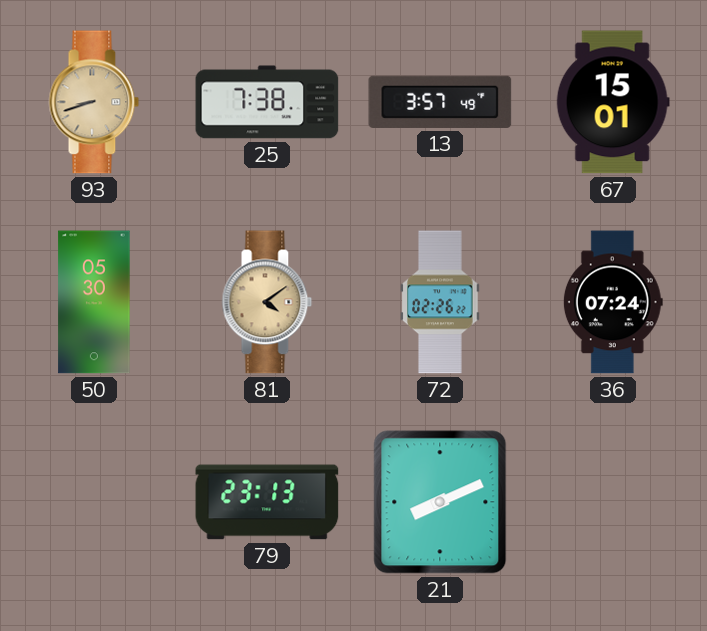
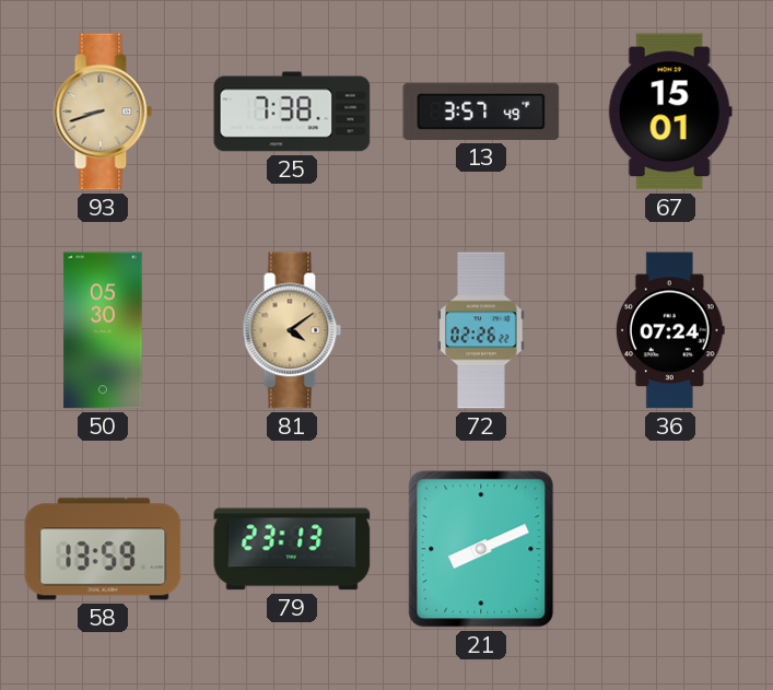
58: none -> 13:59 (103, 549)
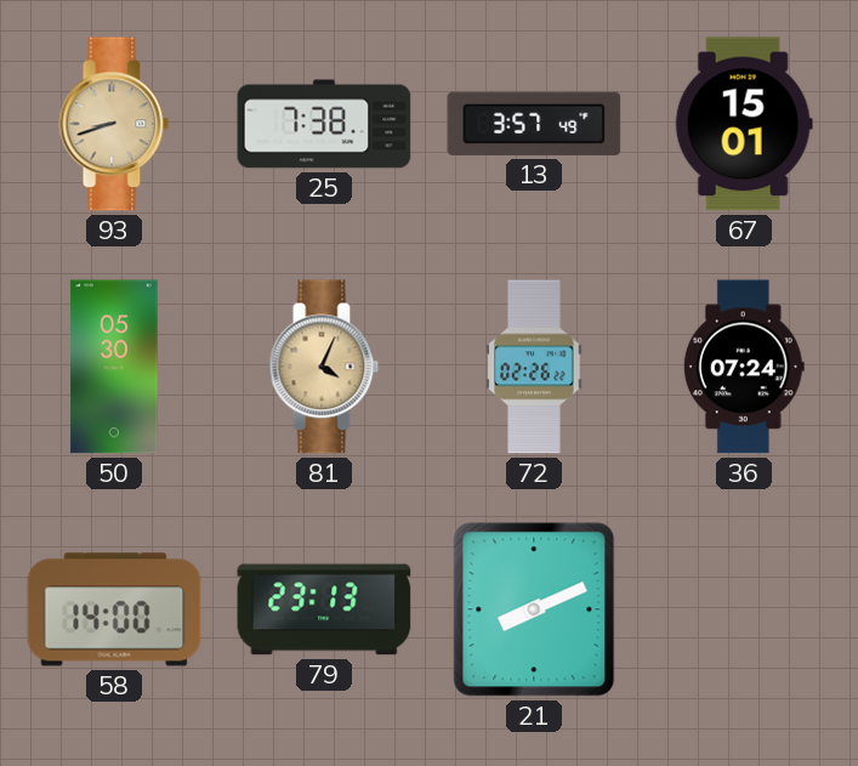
81: 4:09 -> 4:04 (324, 367)
58: 13:59 -> 14:00 (114, 609)
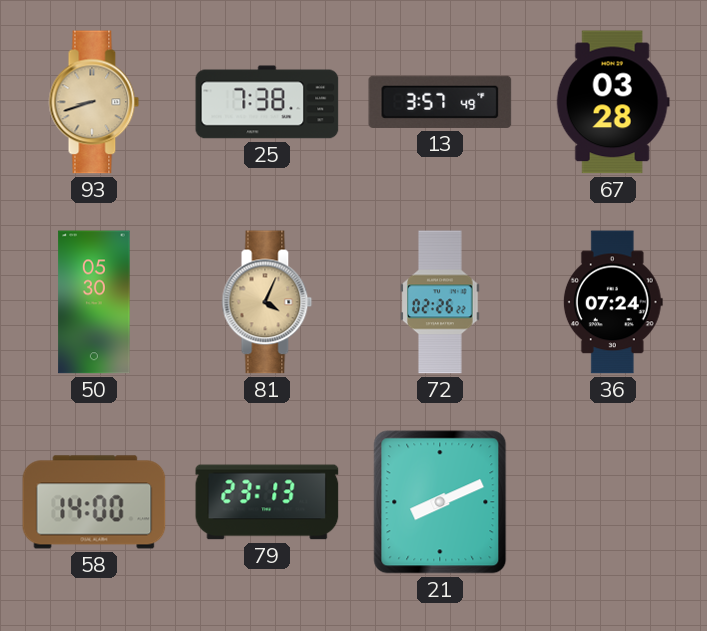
67: 15:01 -> 03:28 (613, 102)
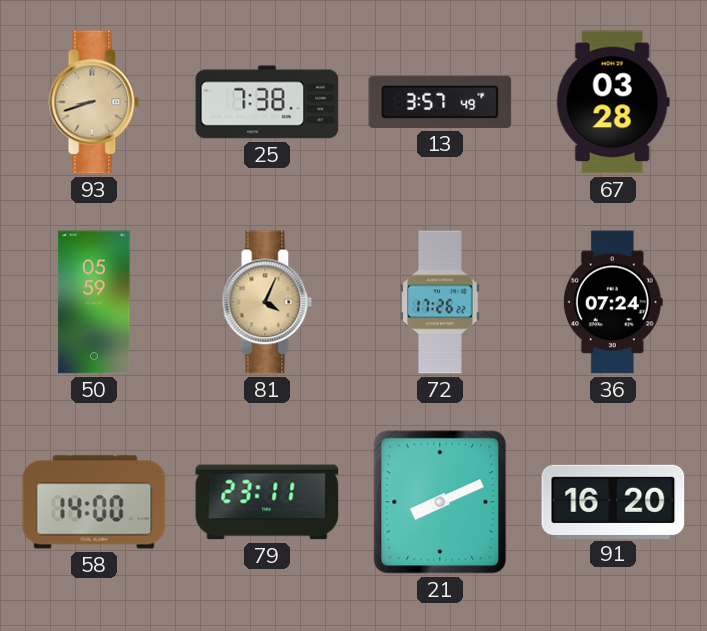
50: 05:30 -> 05:59 (94, 302)
72: 02:26 -> 17:26 (440, 302)
79: 23:13 -> 23:11 (267, 502)
91: none -> 16:20 (613, 501)
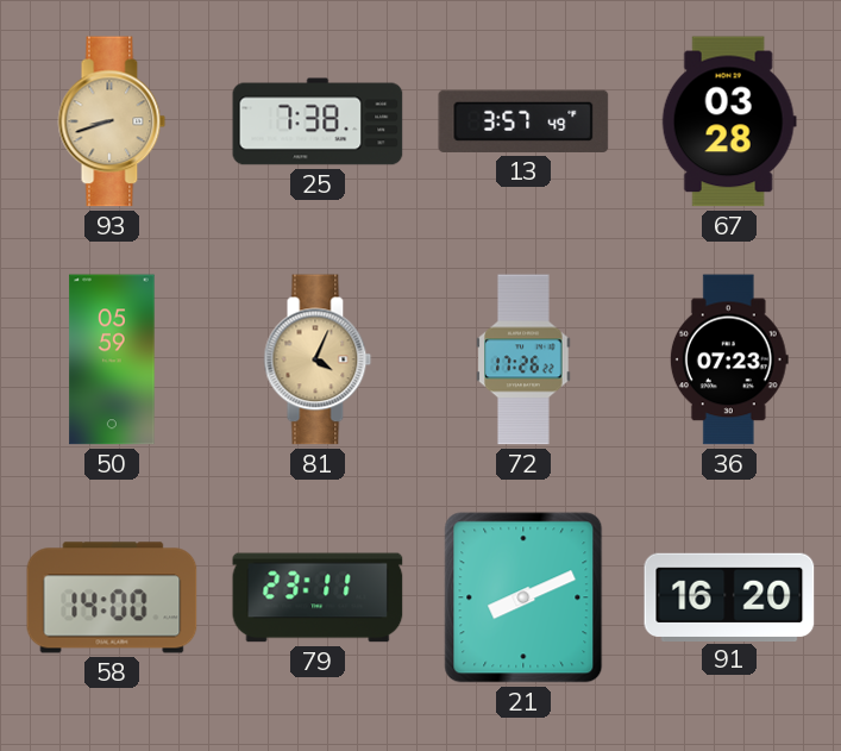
36: 07:24 -> 07:23 (729, 359)
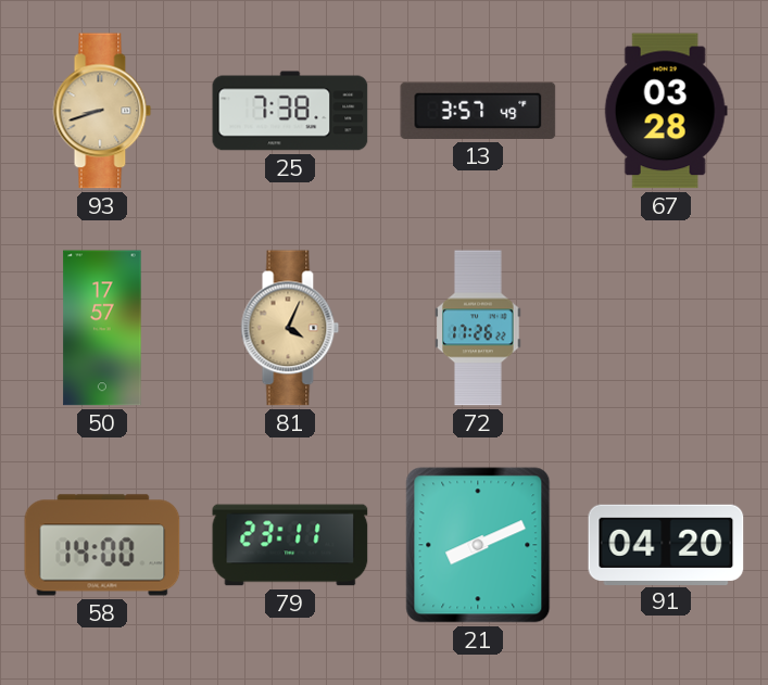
50: 05:59 -> 17:57 (102, 328)
36: 07:23 -> none (729, 359)
91: 16:20 -> 04:20 (666, 544)
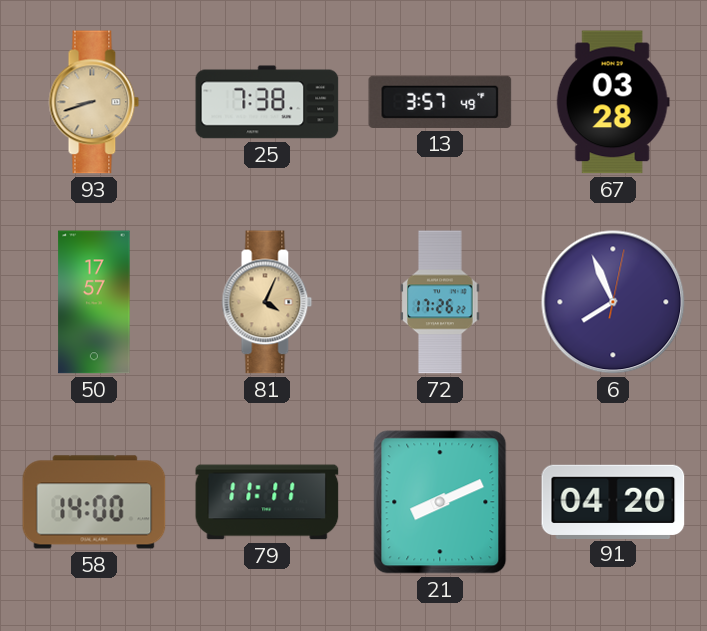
6: none -> 7:56 (613, 302)
79: 23:11 -> 11:11 (267, 502)
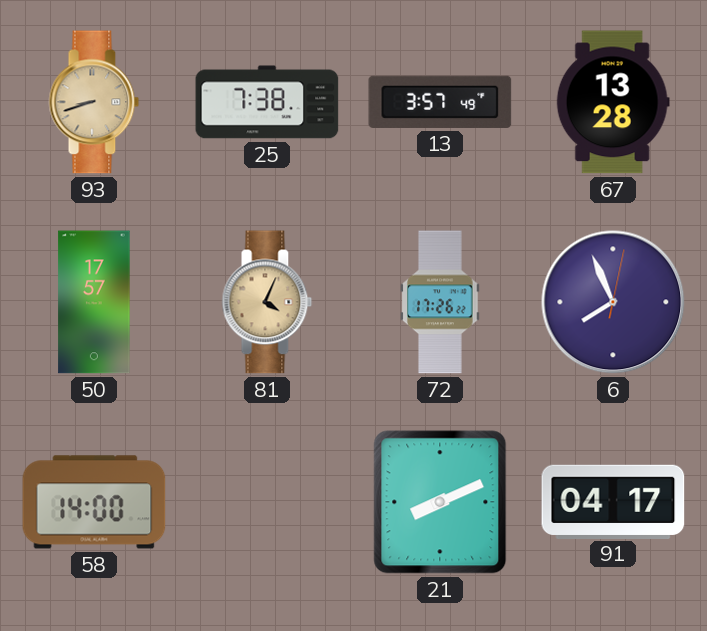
67: 03:28 -> 13:28 (613, 102)
79: 11:11 -> none (267, 502)
91: 04:20 -> 04:17 (613, 501)
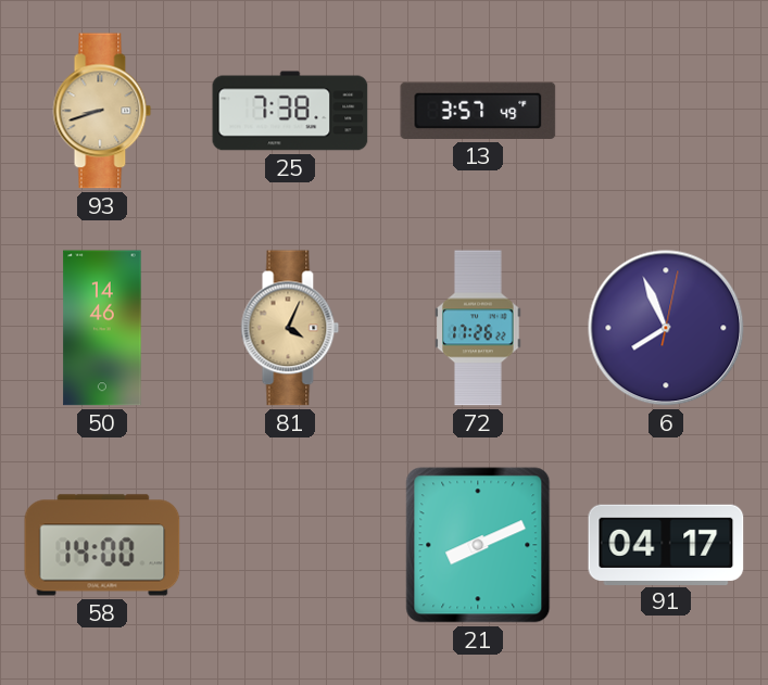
67: 13:28 -> none (613, 102)
50: 17:57 -> 14:46 (102, 328)
